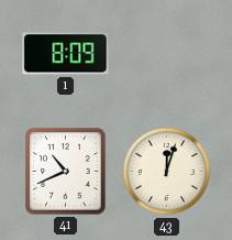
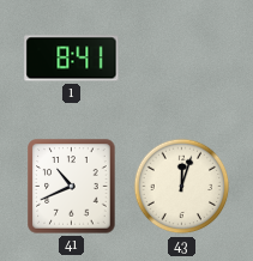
1: 8:09 -> 8:41 (72, 59)
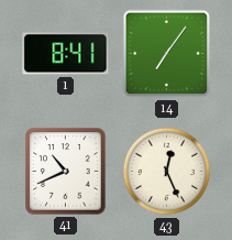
14: none -> 7:06 (167, 54)
43: 12:03 -> 12:26 (167, 172)
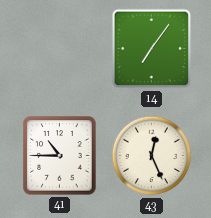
1: 8:41 -> none (66, 54)
41: 10:41 -> 10:45 (60, 156)
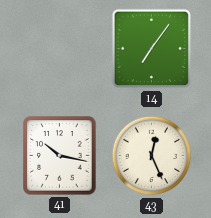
41: 10:45 -> 10:17 (60, 156)
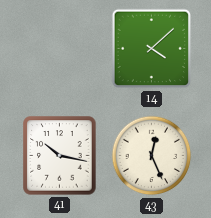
14: 7:06 -> 4:08 (152, 49)
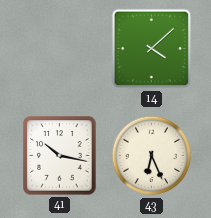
43: 12:26 -> 6:26 (152, 156)
